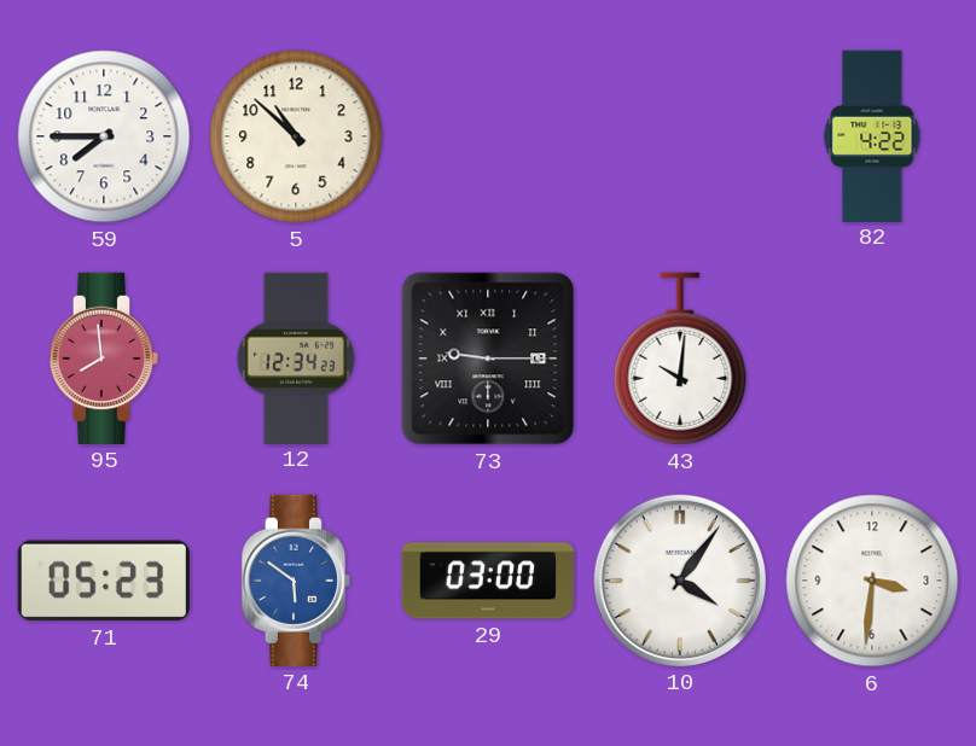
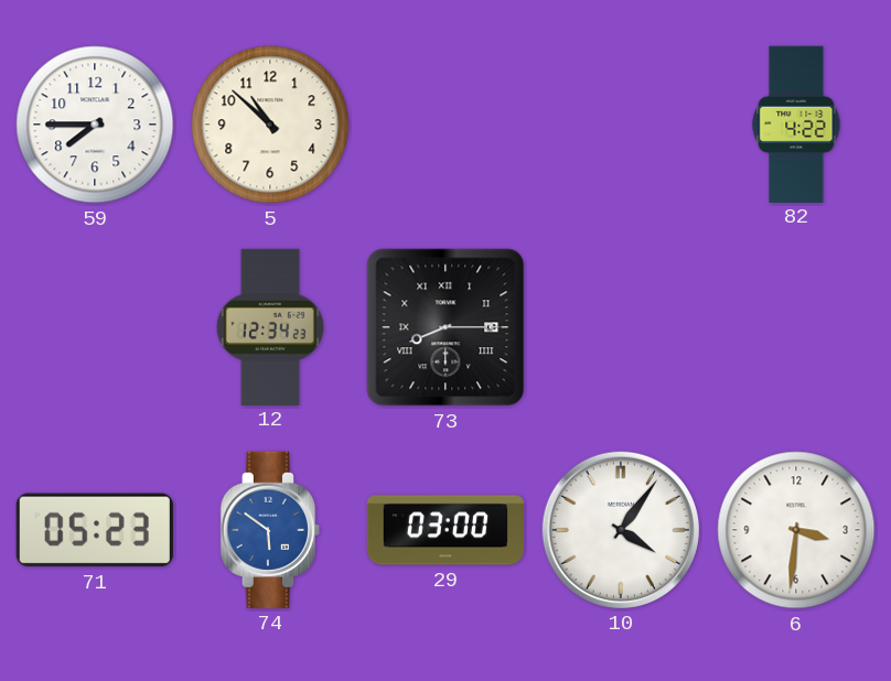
95: 7:59 -> none (103, 359)
73: 9:15 -> 8:15 (445, 327)
43: 10:01 -> none (680, 359)
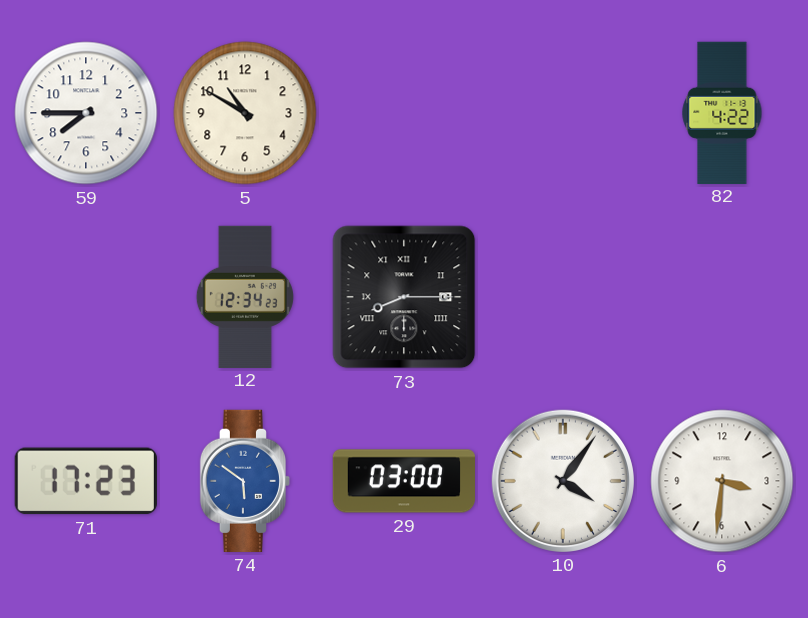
5: 10:52 -> 10:50 (245, 113)
71: 05:23 -> 17:23 (86, 481)
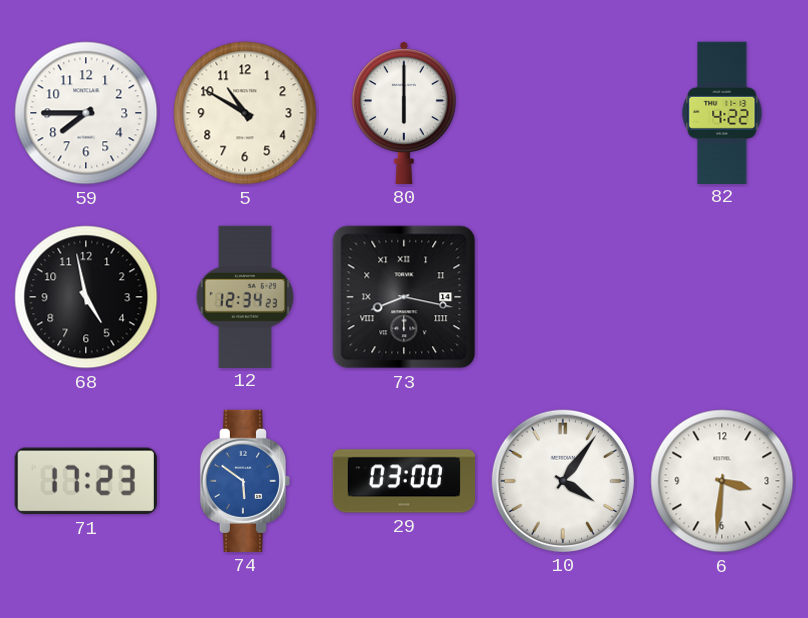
80: none -> 6:00 (404, 113)
68: none -> 4:58 (86, 297)
73: 8:15 -> 8:17 (404, 297)
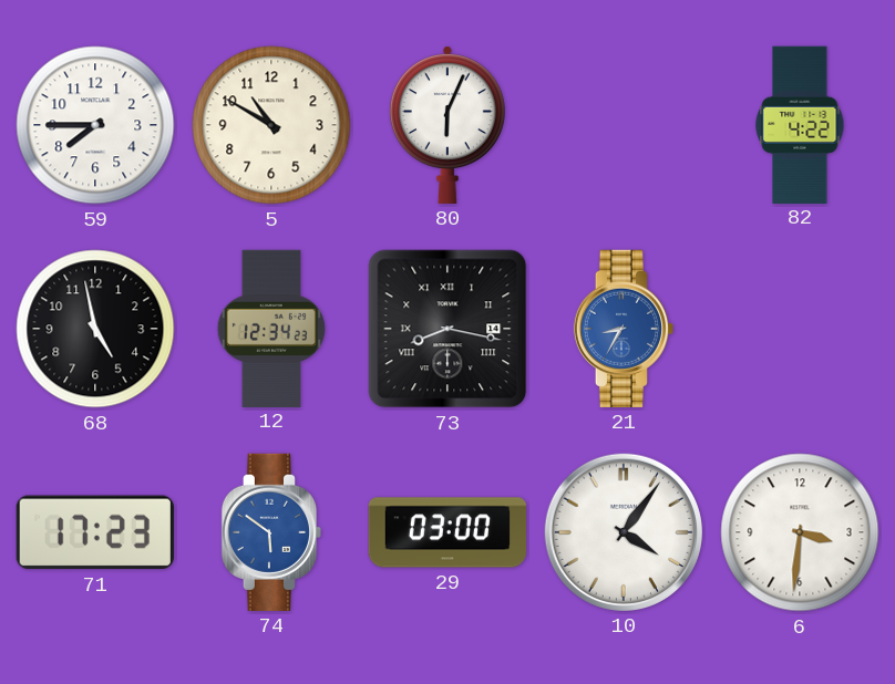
80: 6:00 -> 6:04 (447, 125)
21: none -> 8:35 (623, 329)
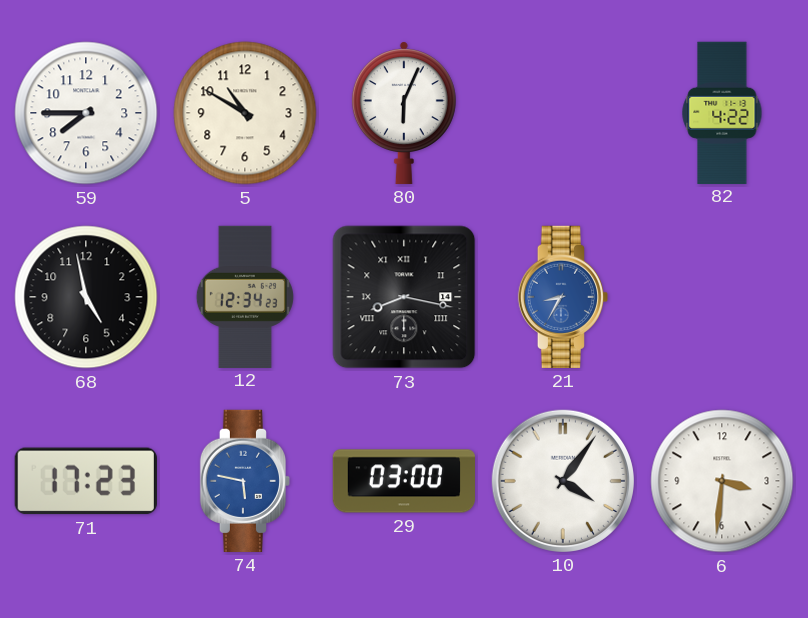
74: 5:51 -> 5:47 (244, 481)
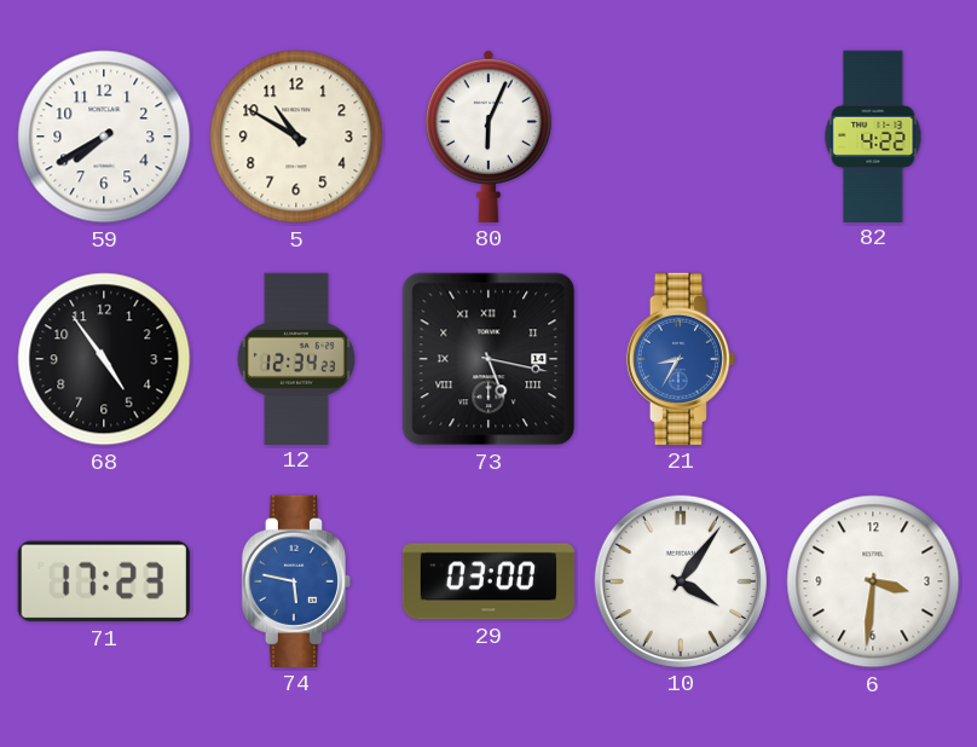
59: 7:45 -> 7:40 (104, 137)
68: 4:58 -> 4:54 (104, 359)
73: 8:17 -> 5:17 (489, 359)
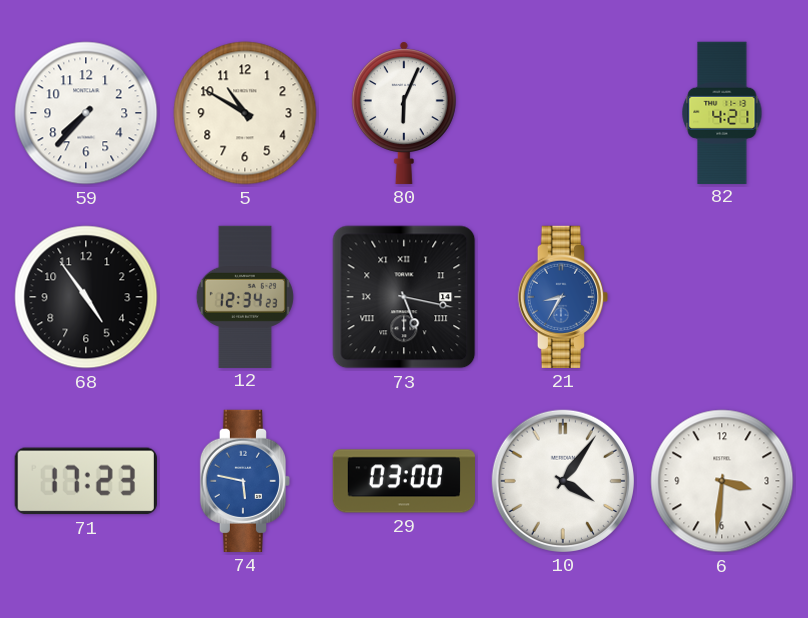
59: 7:40 -> 7:37 (86, 113)
82: 4:22 -> 4:21 (722, 112)
